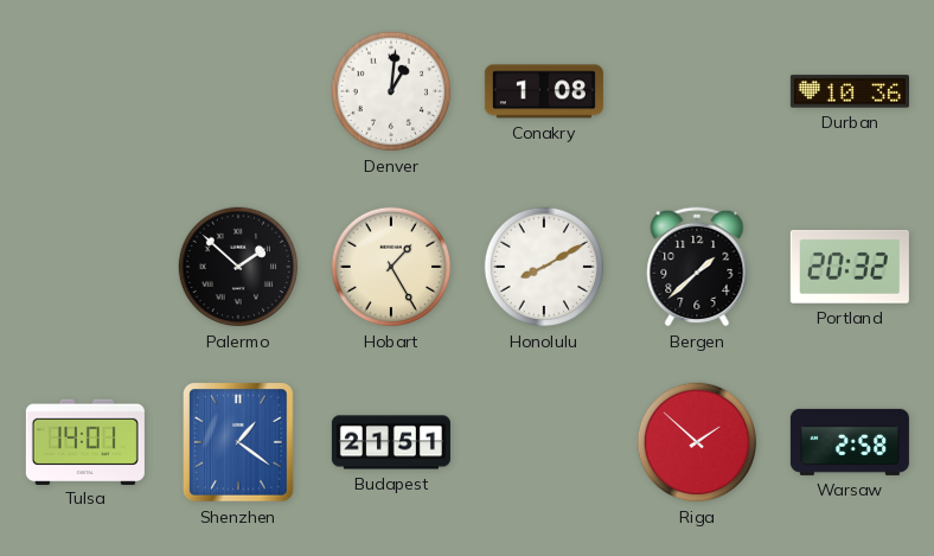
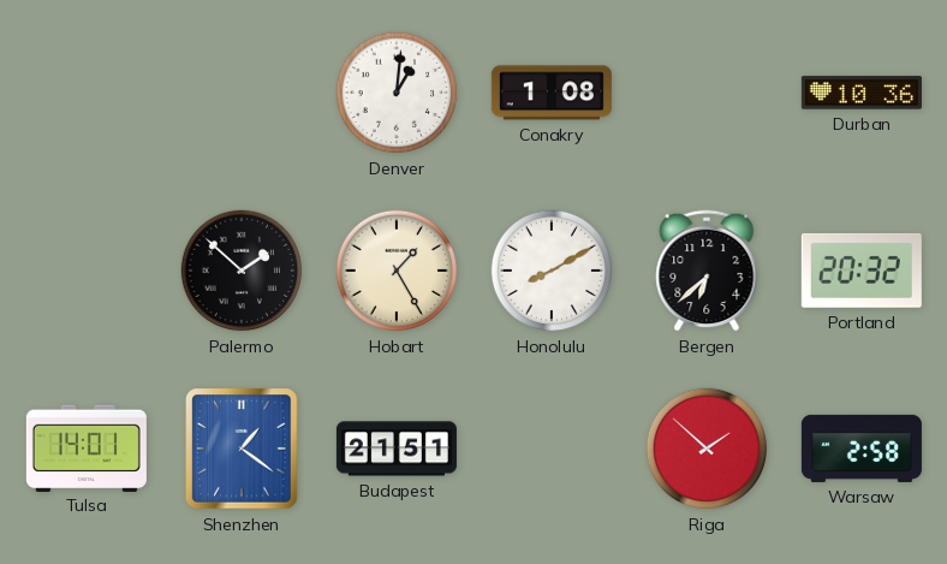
Bergen: 1:38 -> 6:38 (707, 271)
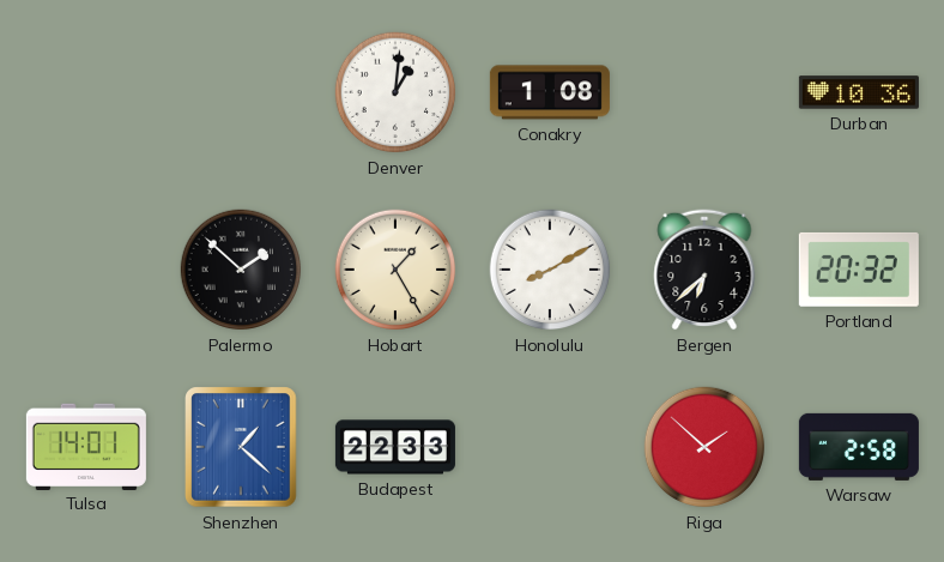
Shenzhen: 1:21 -> 1:22 (241, 447)
Budapest: 21:51 -> 22:33 (395, 447)
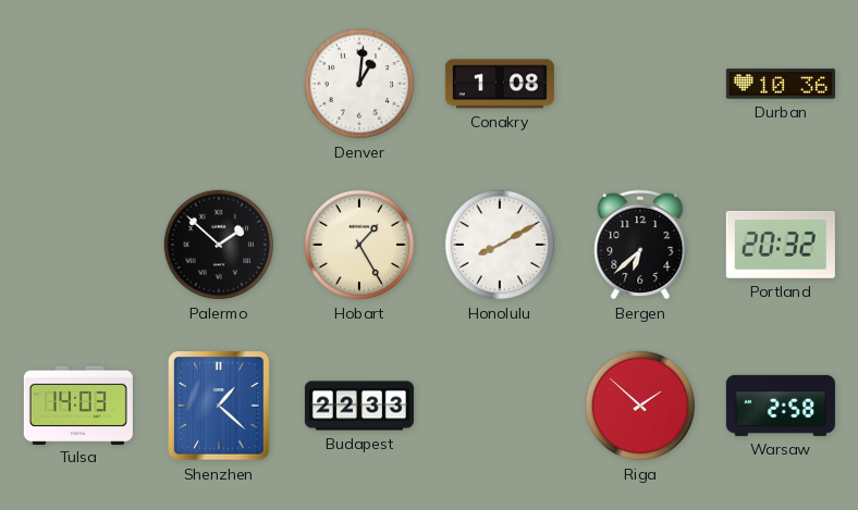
Tulsa: 14:01 -> 14:03 (78, 405)
